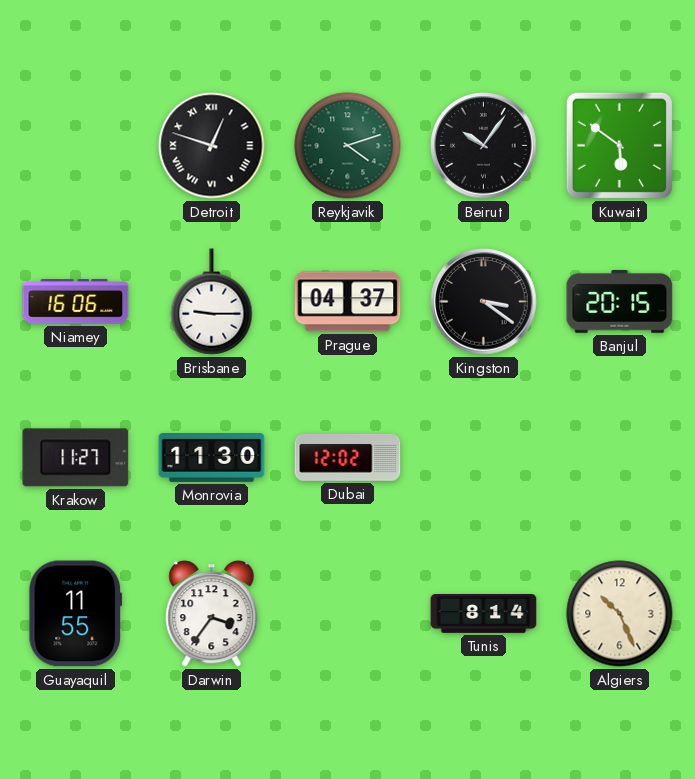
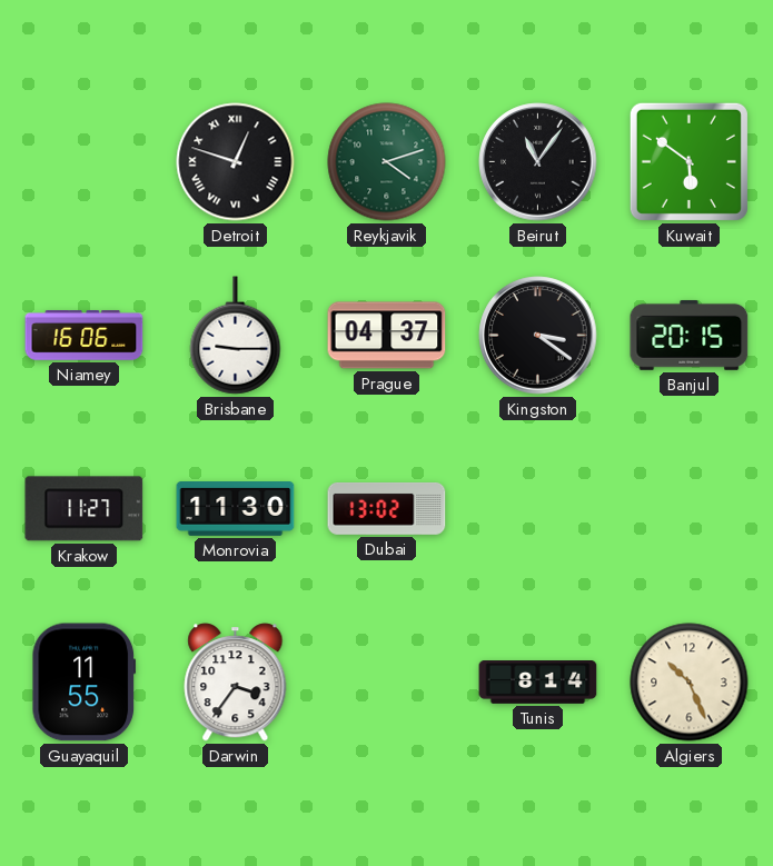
Beirut: 10:06 -> 11:06 (538, 162)
Dubai: 12:02 -> 13:02 (387, 508)
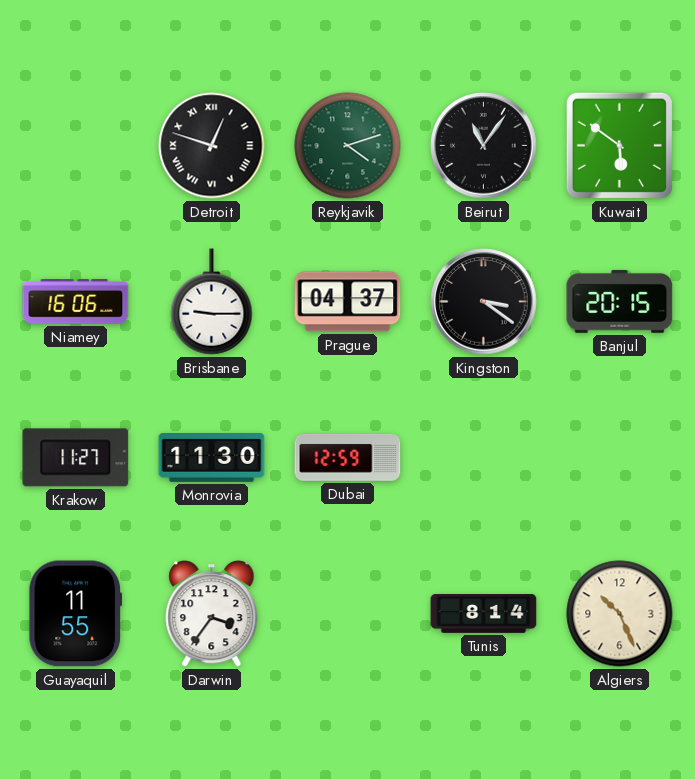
Dubai: 13:02 -> 12:59 (348, 457)
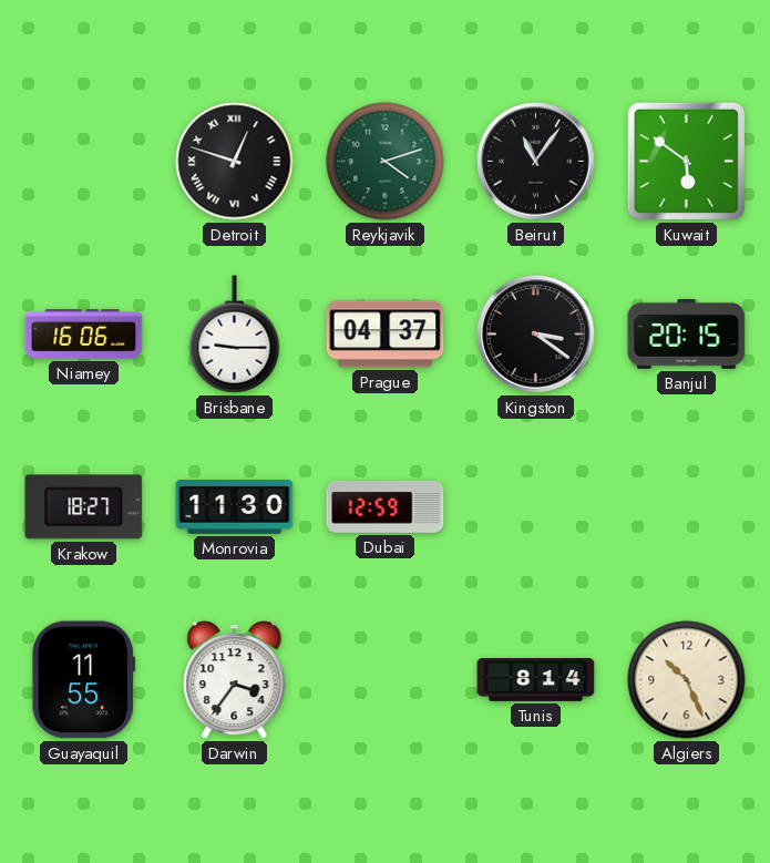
Krakow: 11:27 -> 18:27 (84, 507)
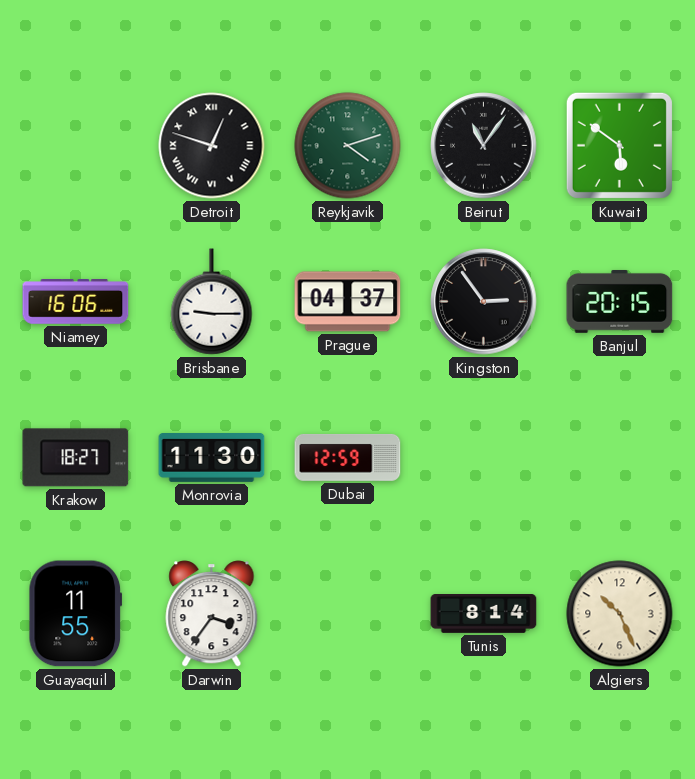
Kingston: 3:21 -> 2:54 (484, 302)
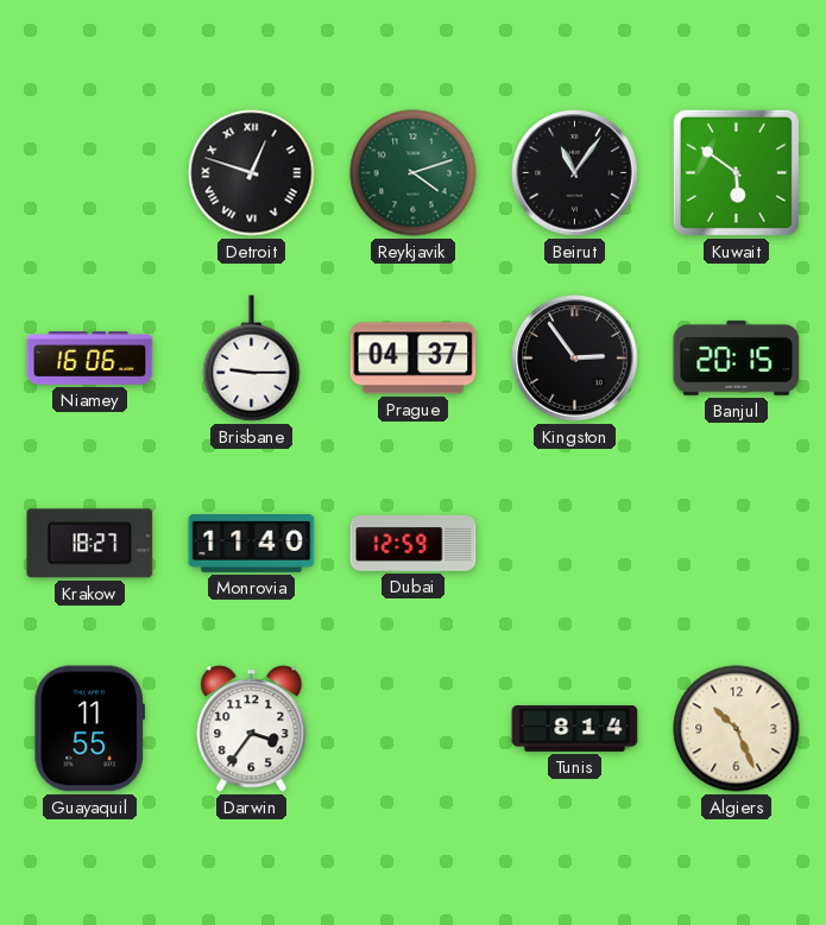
Monrovia: 11:30 -> 11:40 (252, 544)
